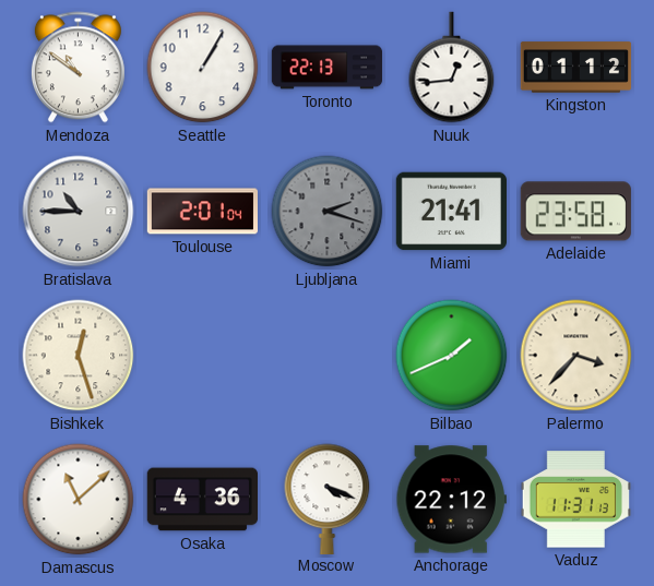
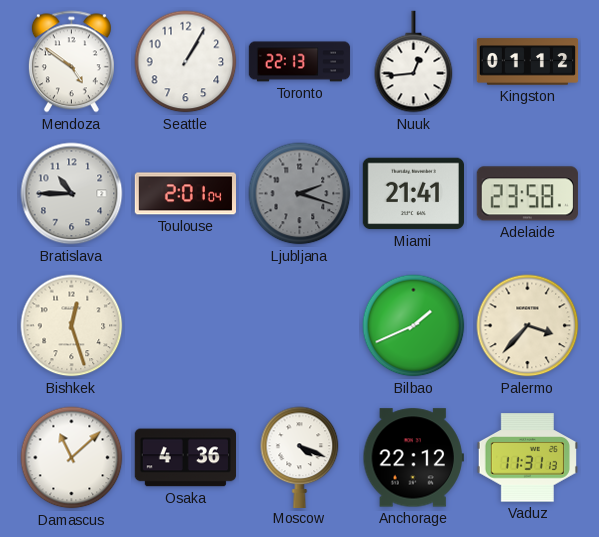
Mendoza: 10:51 -> 4:51 (71, 62)
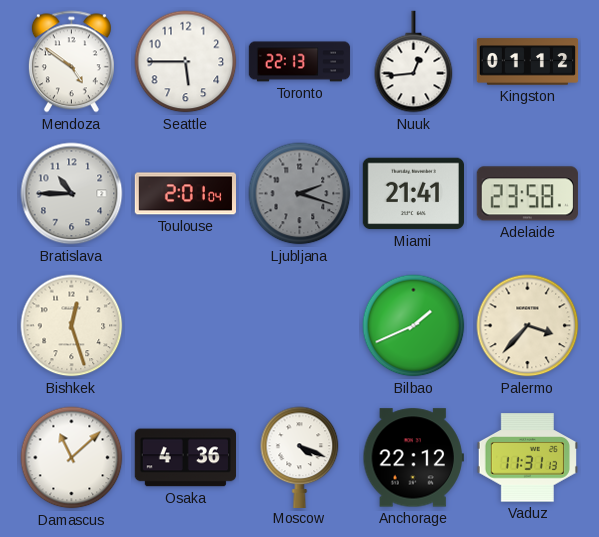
Seattle: 1:05 -> 5:45 (186, 62)
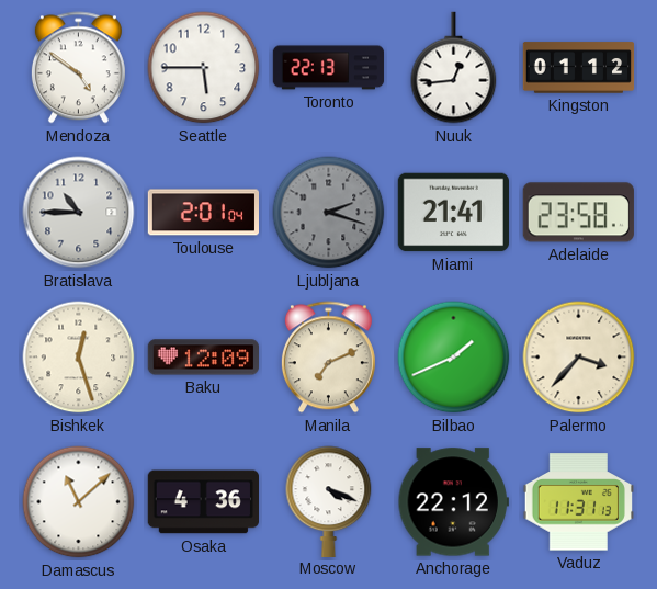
Baku: none -> 12:09 (203, 358)
Manila: none -> 7:11 (328, 358)
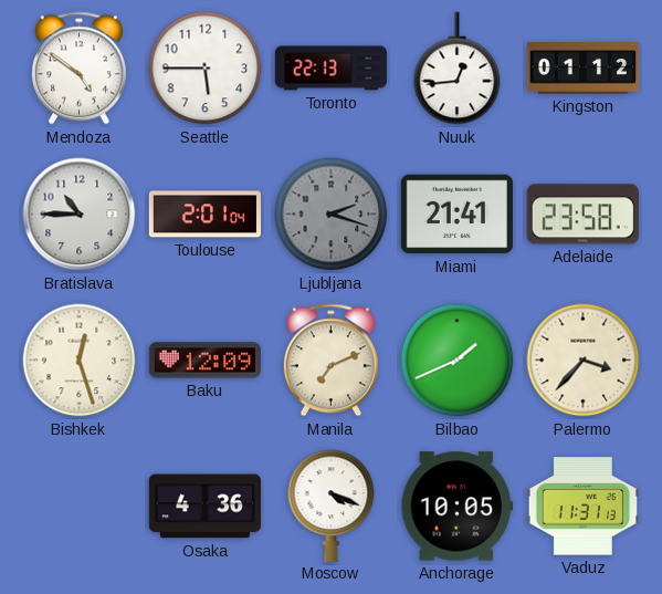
Damascus: 11:08 -> none (79, 502)
Anchorage: 22:12 -> 10:05 (456, 507)
